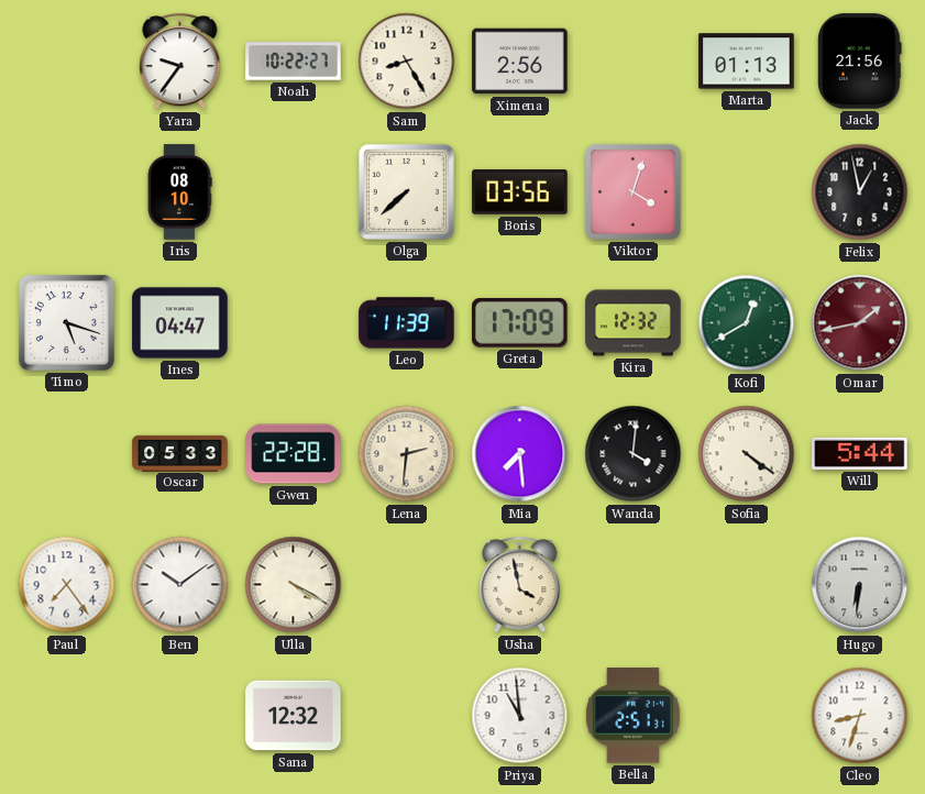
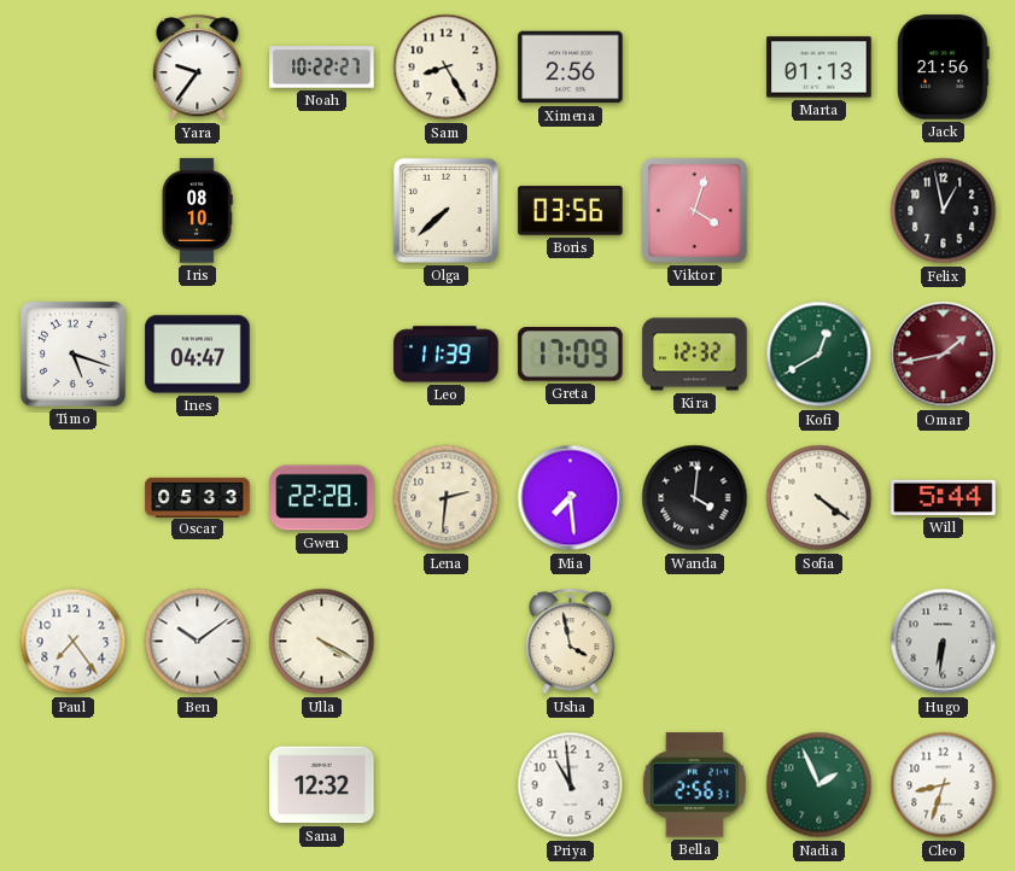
Bella: 2:51 -> 2:56 (694, 785)
Nadia: none -> 1:56 (819, 785)
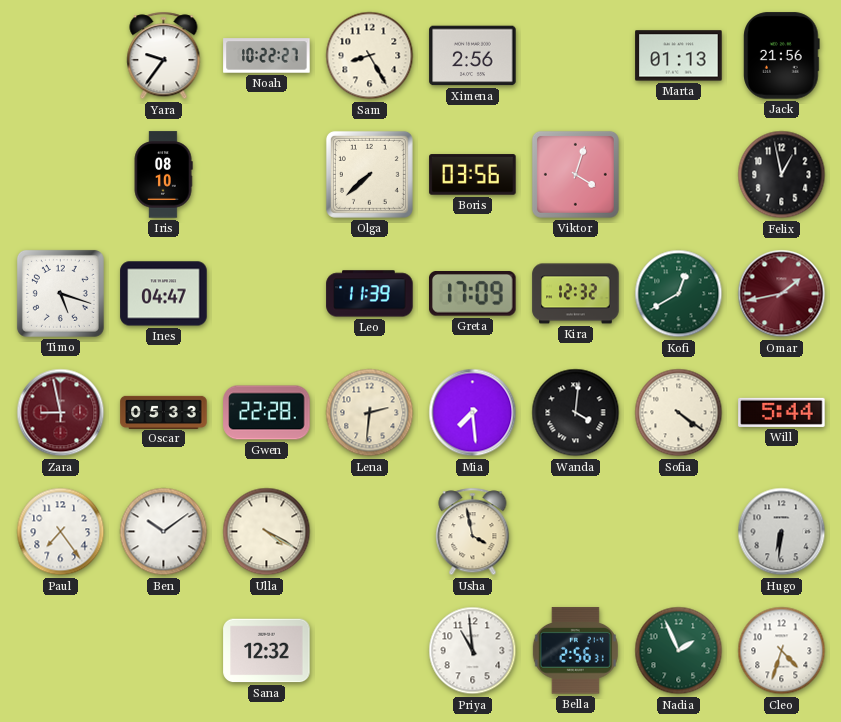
Zara: none -> 8:58 (61, 413)
Cleo: 8:33 -> 4:33 (782, 651)
